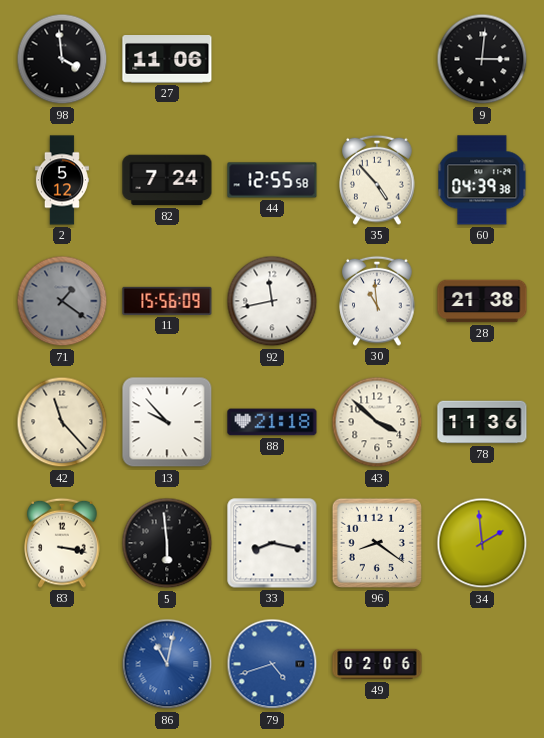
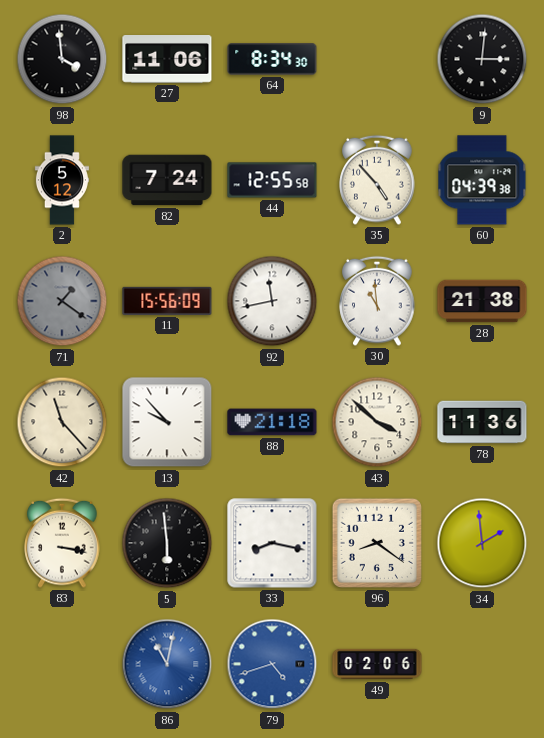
64: none -> 8:34 (272, 59)
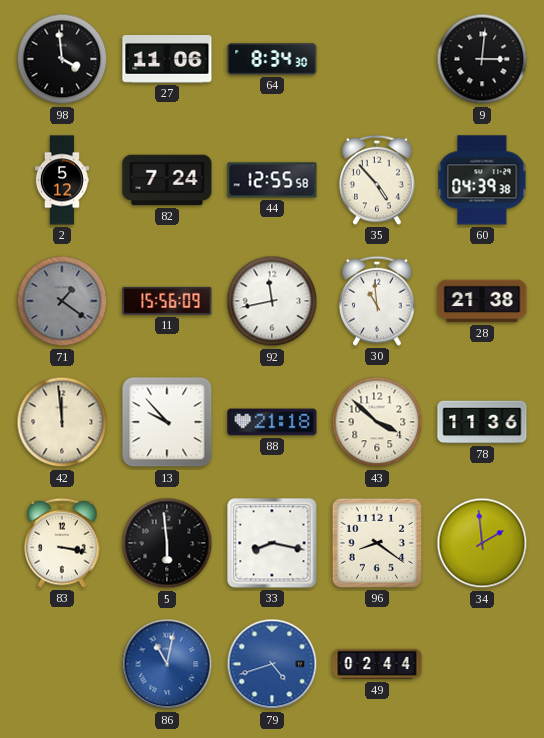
42: 11:23 -> 11:59 (62, 422)
49: 02:06 -> 02:44 (377, 664)
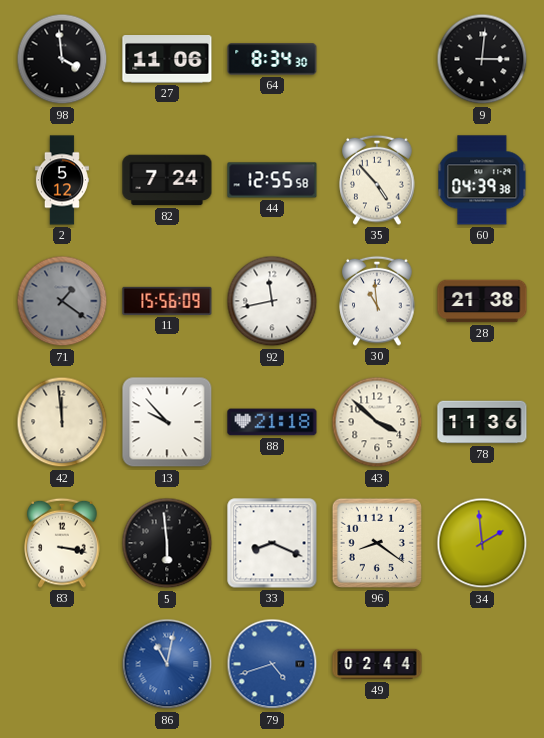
33: 8:17 -> 8:19 (272, 543)
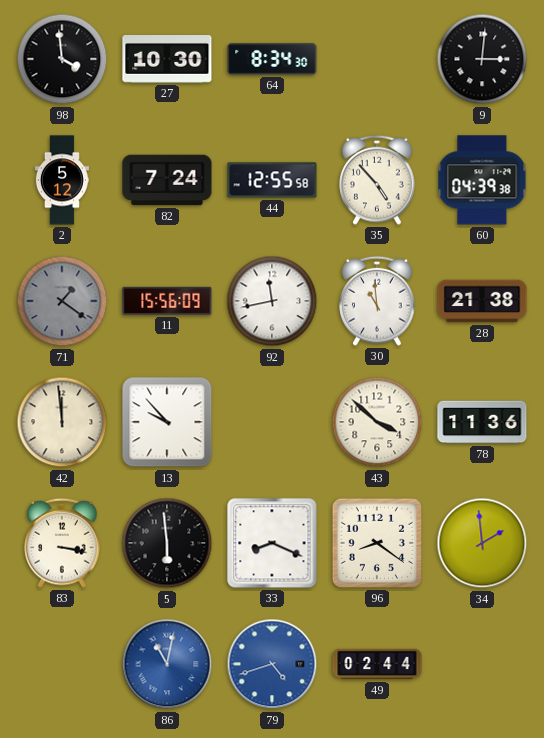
27: 11:06 -> 10:30 (167, 60)
88: 21:18 -> none (272, 422)
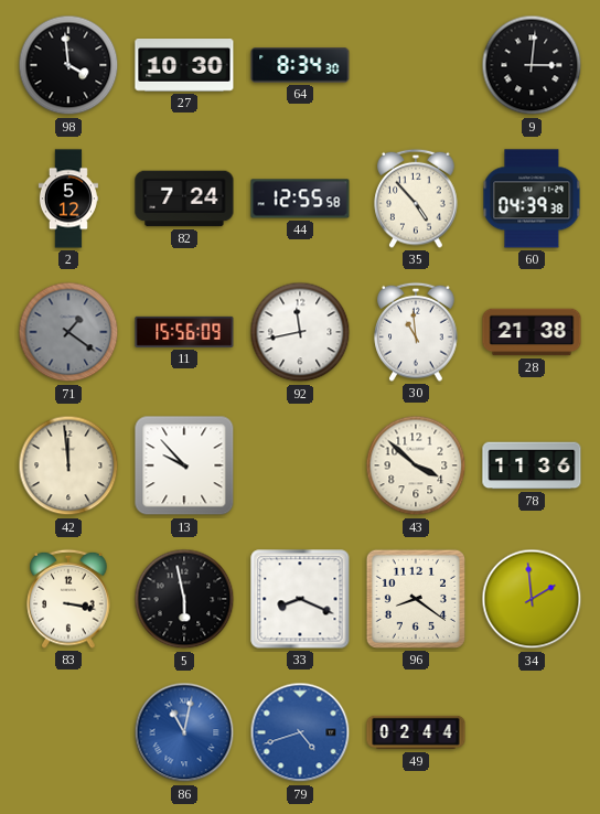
5: 5:59 -> 5:58 (184, 599)
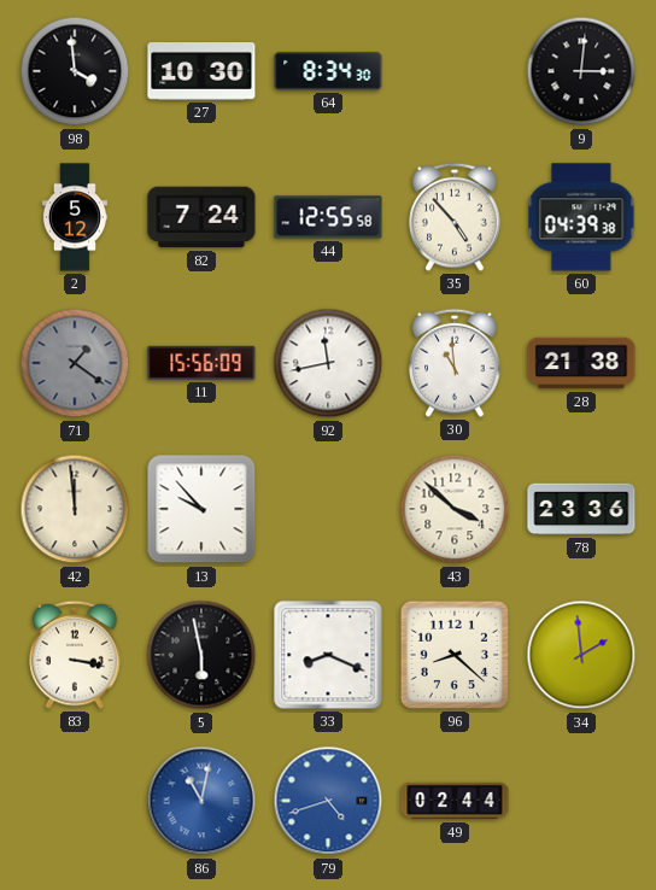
78: 11:36 -> 23:36 (581, 509)
96: 8:21 -> 8:22 (455, 655)
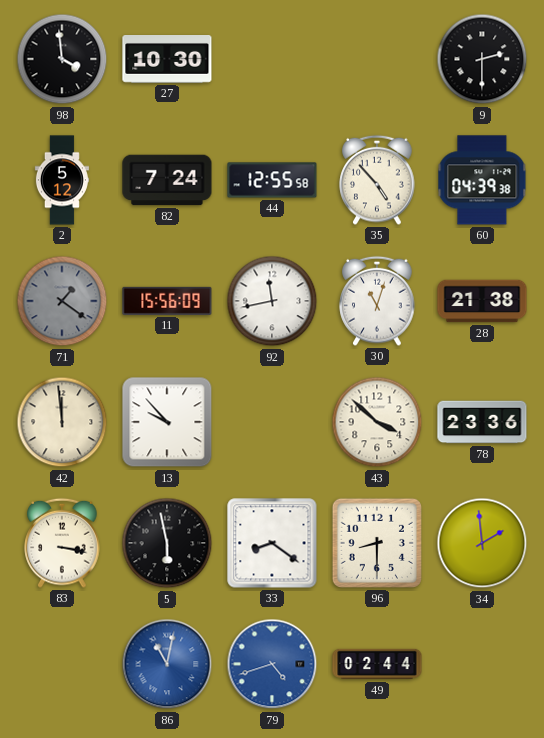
64: 8:34 -> none (328, 71)
9: 3:01 -> 2:30 (482, 59)
30: 10:59 -> 11:03 (377, 301)
33: 8:19 -> 8:21 (272, 543)
96: 8:22 -> 8:30 (377, 543)
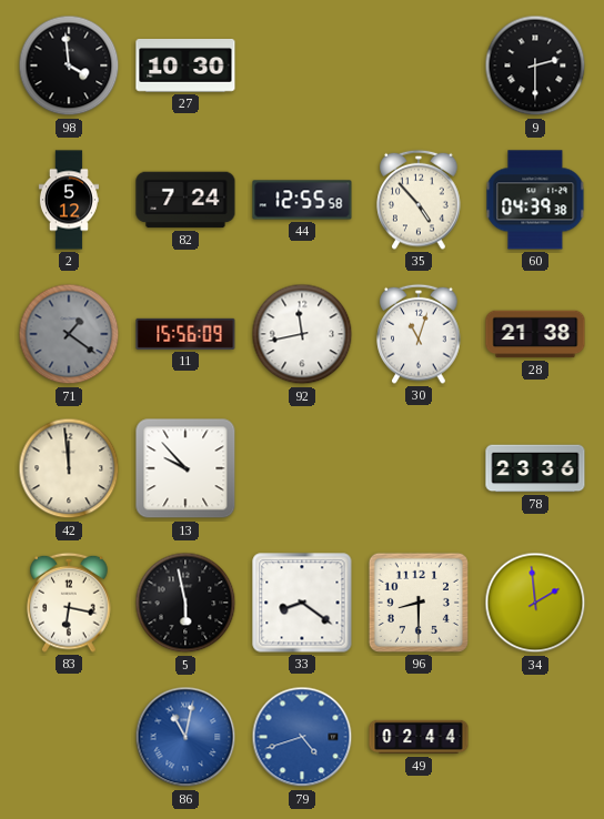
43: 3:52 -> none (377, 422)
83: 3:17 -> 6:17 (69, 603)
